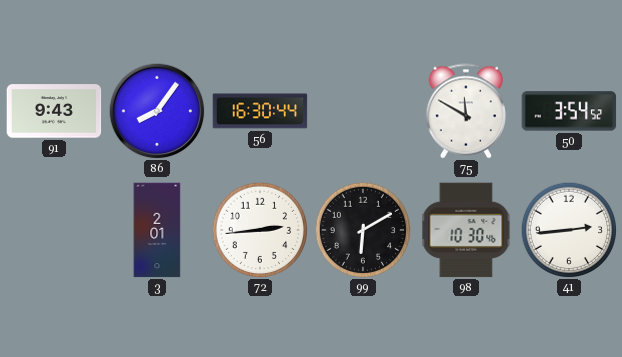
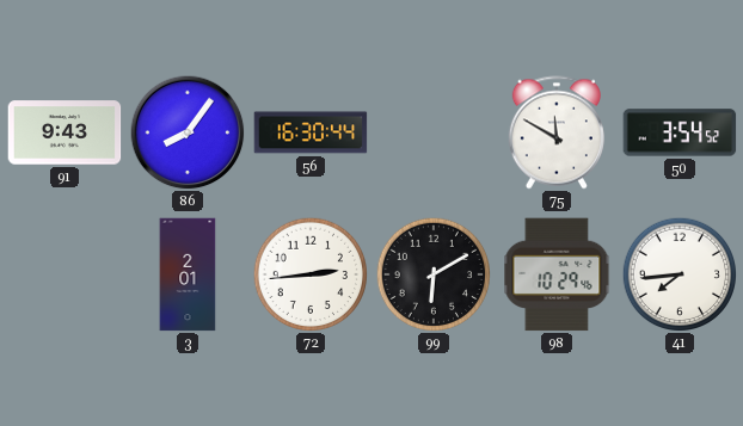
98: 10:30 -> 10:29 (557, 274)
41: 2:44 -> 7:44 (678, 273)
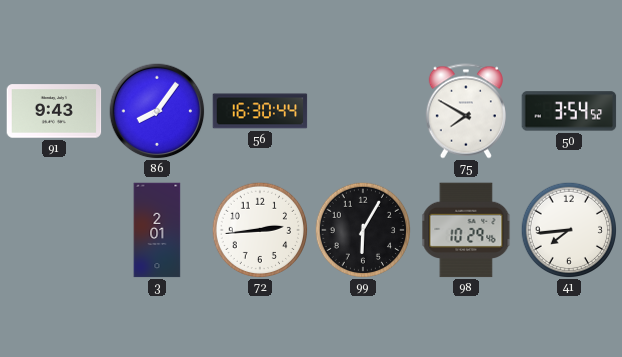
75: 11:50 -> 7:50 (466, 111)
99: 6:10 -> 6:05 (362, 229)
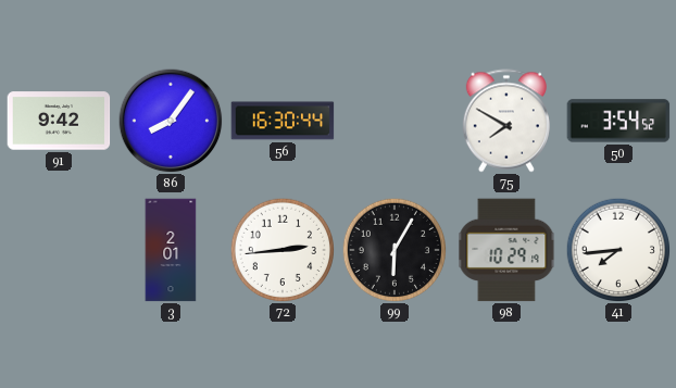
91: 9:43 -> 9:42 (59, 121)
98: 10:29:46 -> 10:29:19 (506, 250)
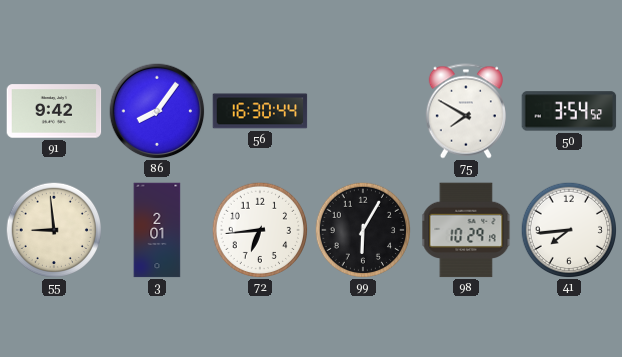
55: none -> 8:59 (53, 229)
72: 2:44 -> 6:44 (259, 229)
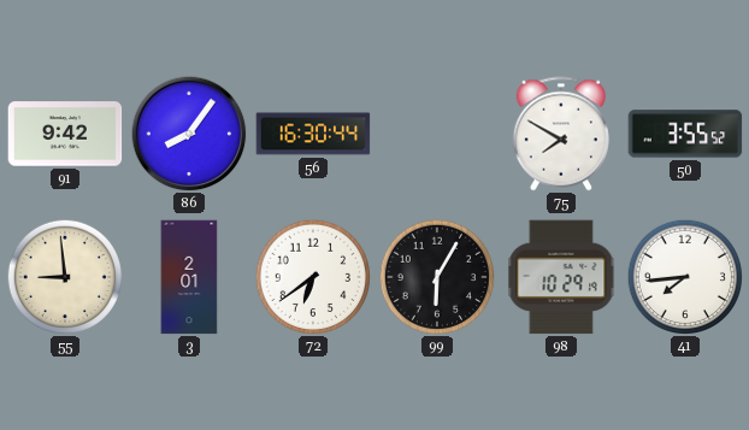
50: 3:54 -> 3:55 (685, 134)
72: 6:44 -> 6:39 (312, 276)
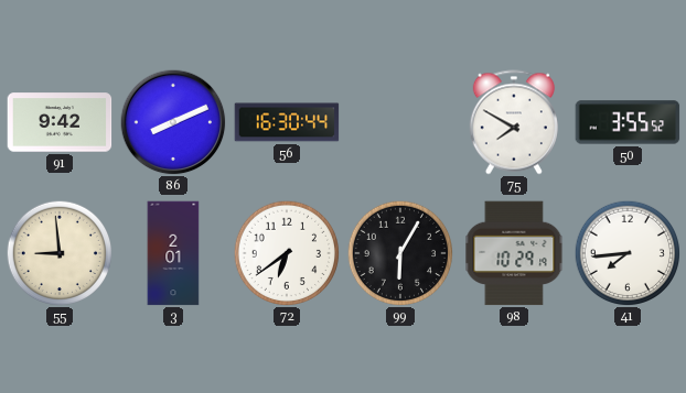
86: 8:06 -> 8:11 (173, 122)
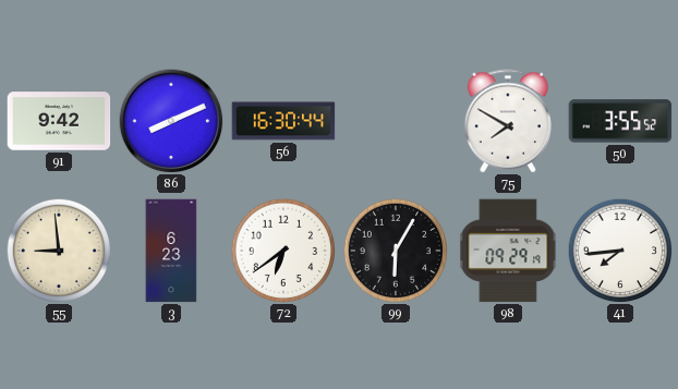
3: 2:01 -> 6:23 (171, 251)
98: 10:29 -> 09:29 (508, 251)
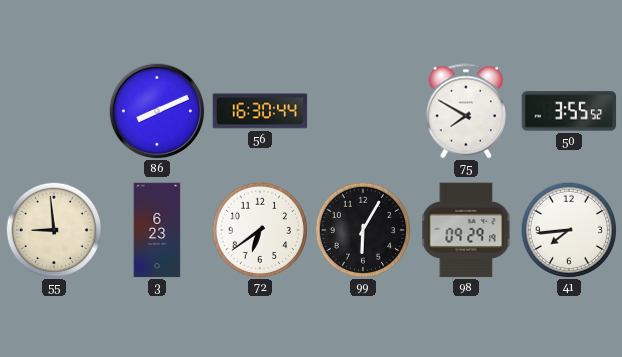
91: 9:42 -> none (59, 121)
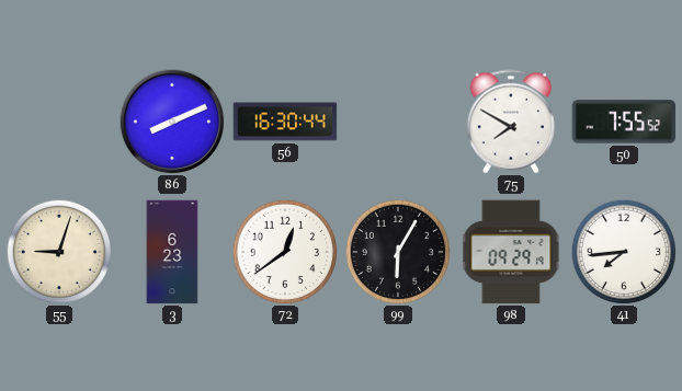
50: 3:55 -> 7:55 (624, 122)
55: 8:59 -> 9:03 (58, 251)
72: 6:39 -> 12:39 (284, 251)
